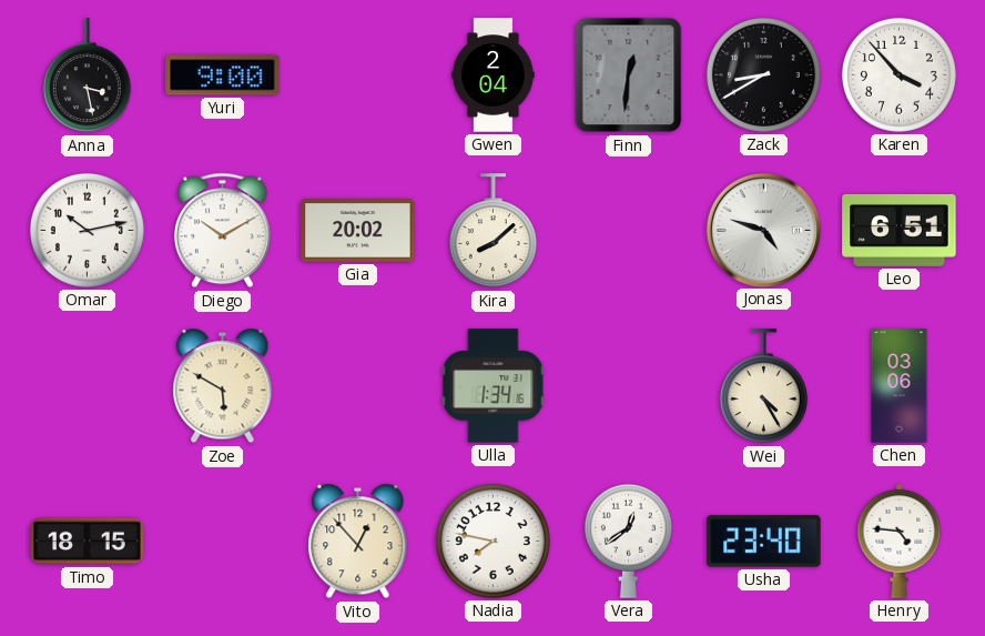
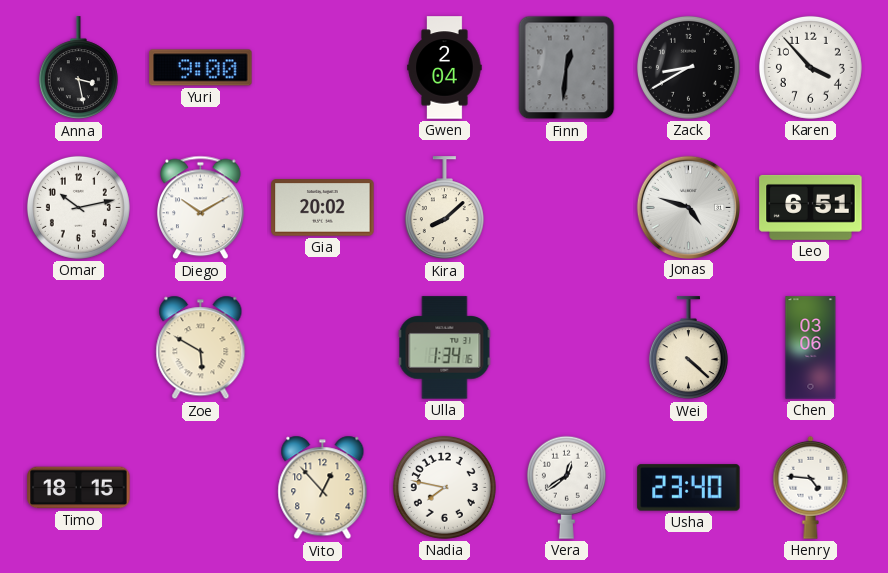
Wei: 4:25 -> 4:22 (688, 348)
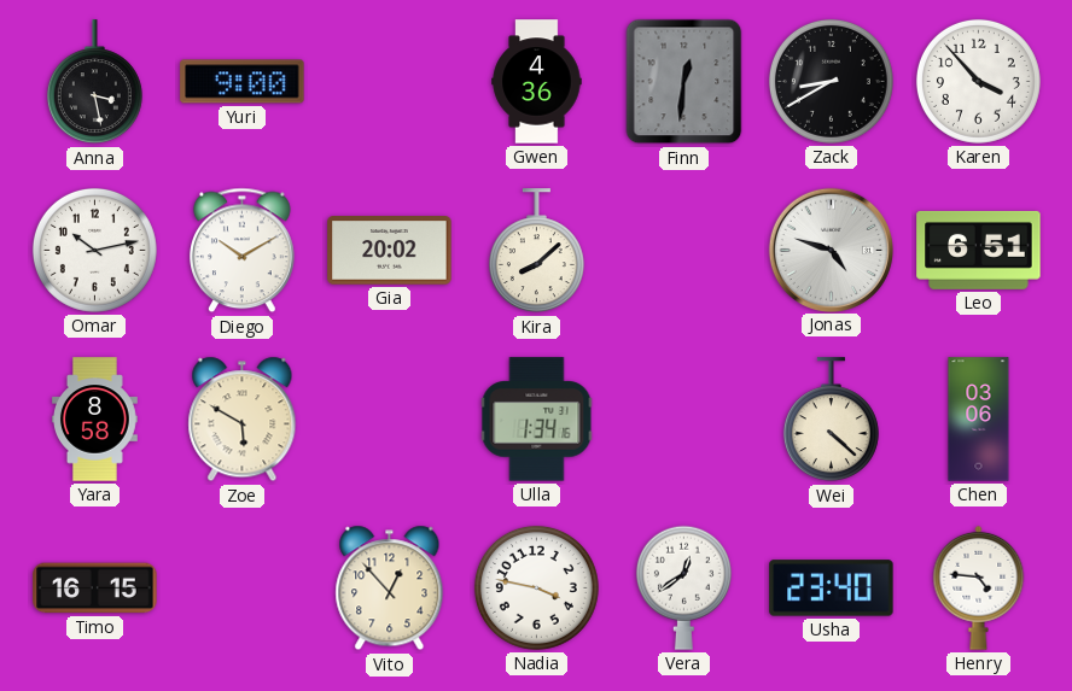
Gwen: 2:04 -> 4:36 (537, 82)
Yara: none -> 8:58 (95, 420)
Timo: 18:15 -> 16:15 (95, 588)
Nadia: 7:47 -> 3:47 (536, 587)
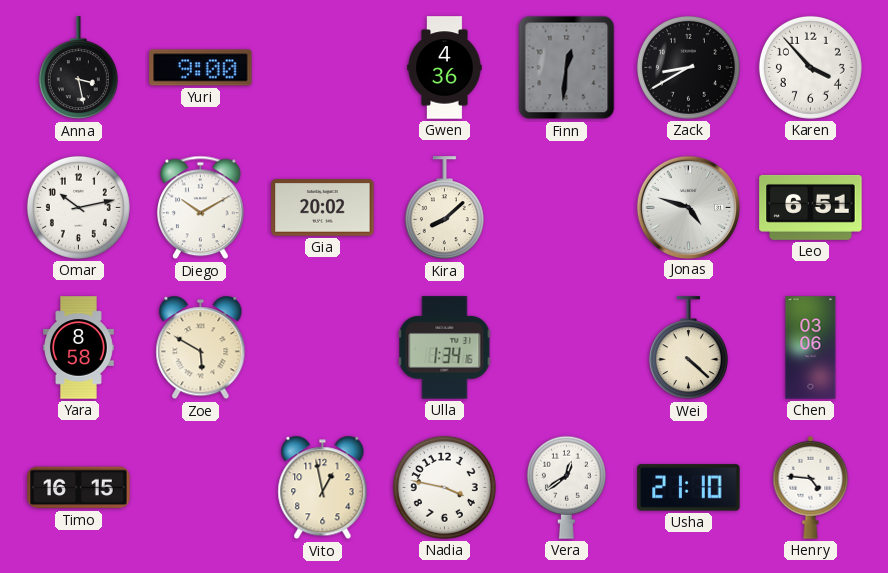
Vito: 12:53 -> 12:58 (323, 488)
Usha: 23:40 -> 21:10 (689, 488)
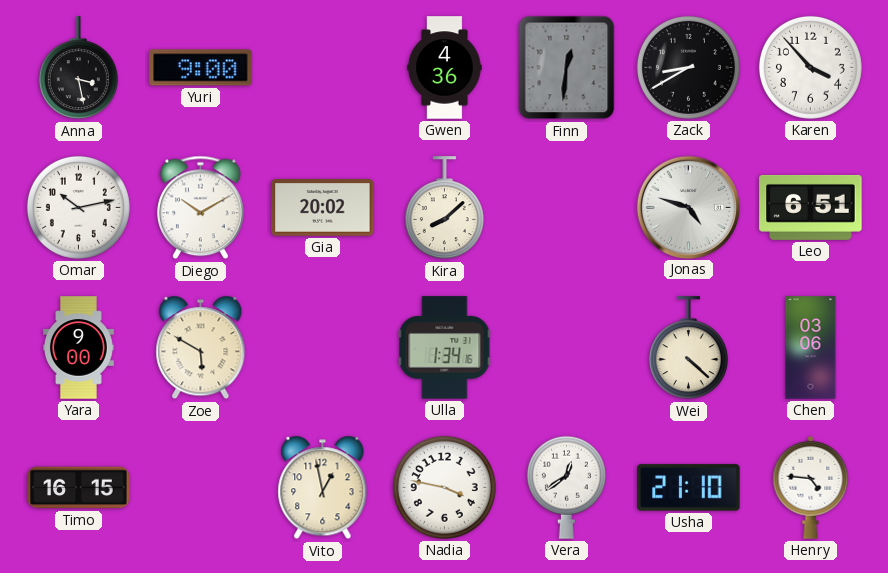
Yara: 8:58 -> 9:00 (79, 348)
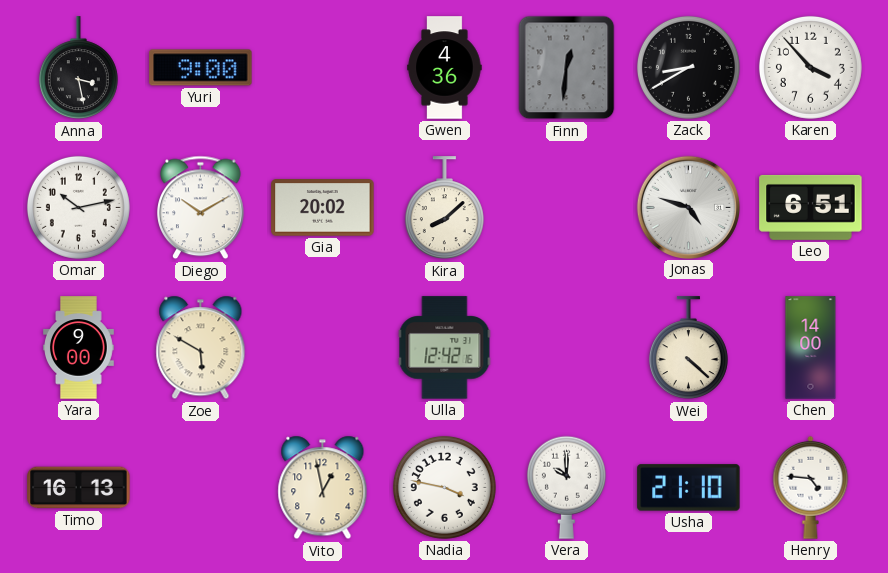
Ulla: 1:34 -> 12:42 (445, 348)
Chen: 03:06 -> 14:00 (811, 348)
Timo: 16:15 -> 16:13 (79, 488)
Vera: 12:39 -> 10:00 (566, 487)
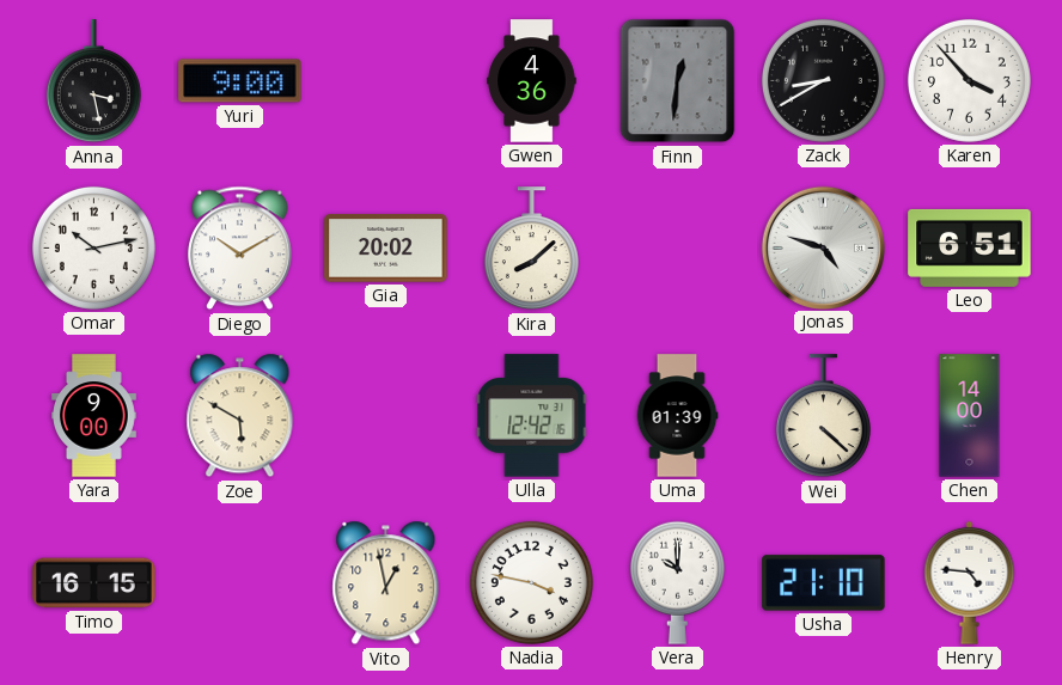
Uma: none -> 01:39 (677, 416)
Timo: 16:13 -> 16:15 (94, 583)
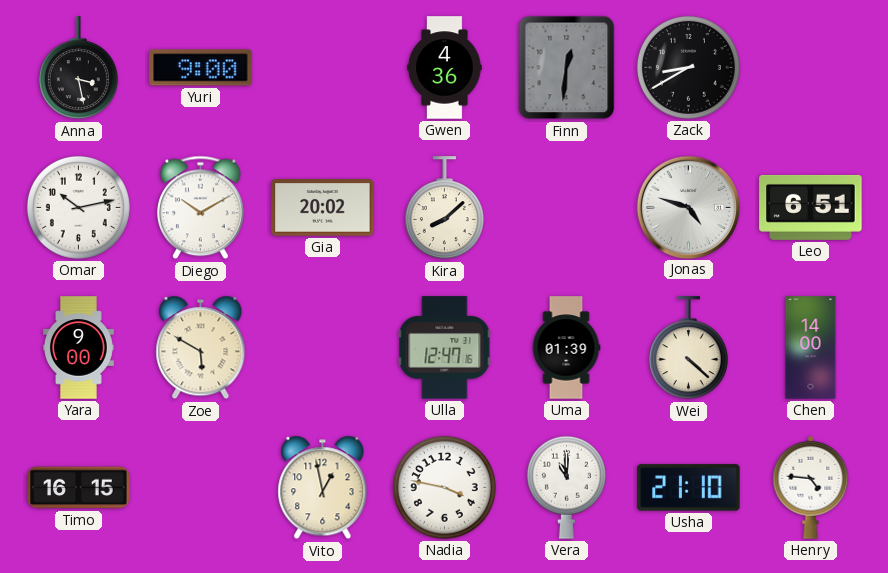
Karen: 3:53 -> none (969, 80)
Ulla: 12:42 -> 12:47 (445, 348)
Vera: 10:00 -> 11:00 (566, 487)
